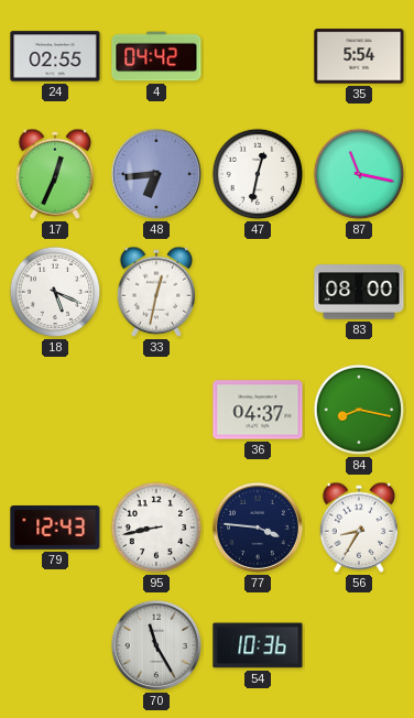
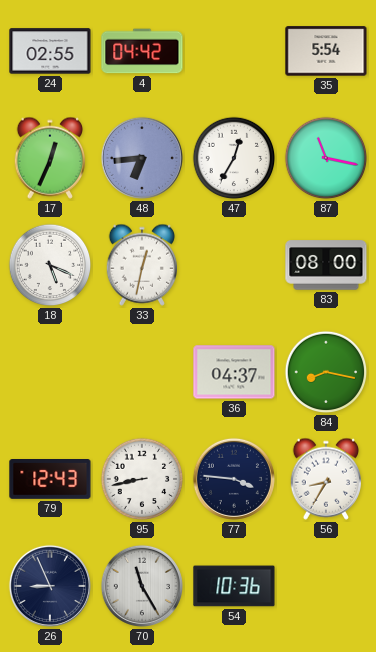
47: 12:32 -> 12:35 (234, 158)
26: none -> 8:56 (50, 586)
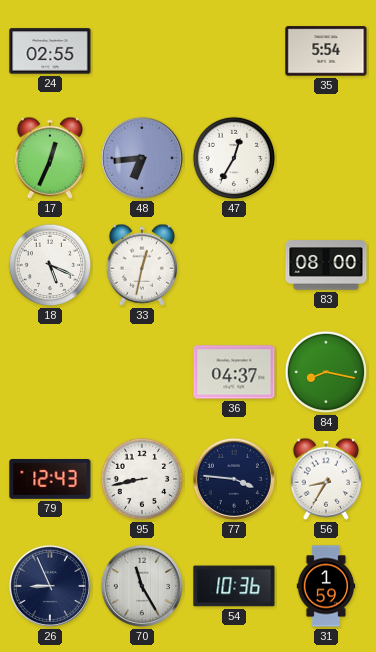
4: 04:42 -> none (142, 51)
87: 11:17 -> none (326, 158)
31: none -> 1:59 (326, 586)
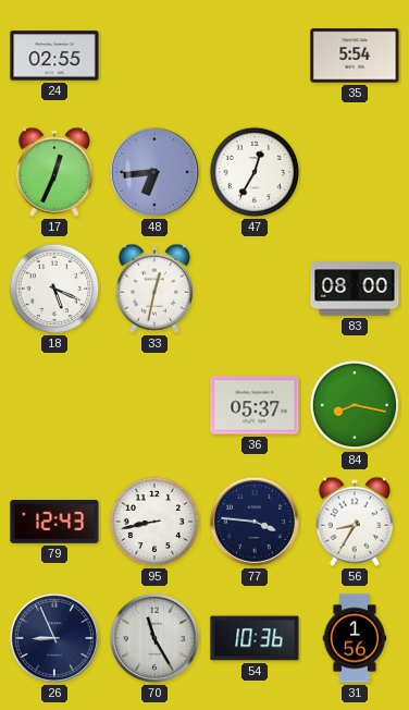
36: 04:37 -> 05:37 (255, 405)
31: 1:59 -> 1:56 (355, 638)
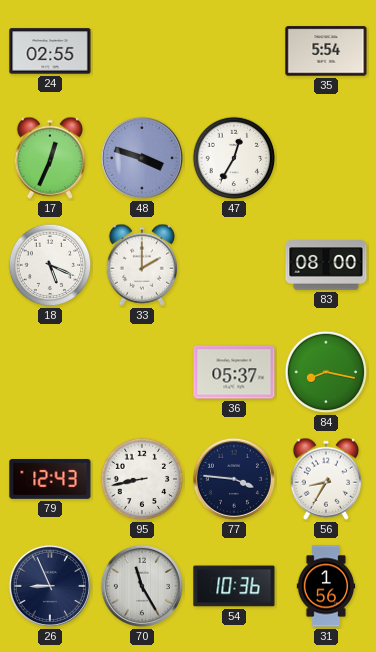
48: 6:44 -> 3:48 (142, 158)
33: 12:32 -> 2:00 (141, 265)
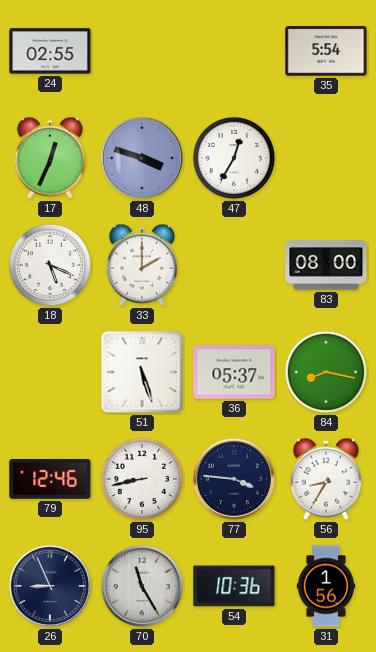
51: none -> 5:27 (142, 372)
79: 12:43 -> 12:46 (50, 480)
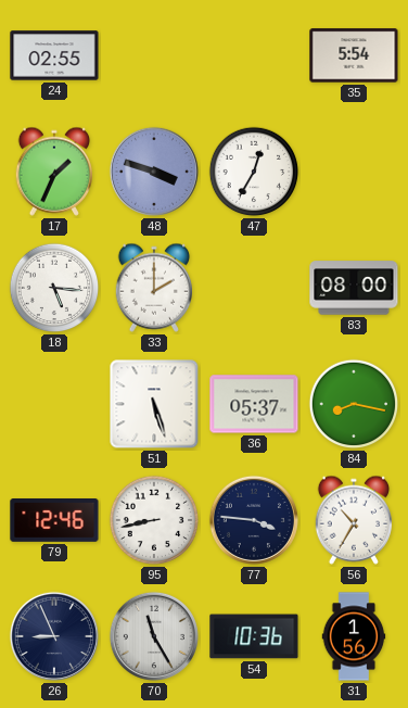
17: 12:34 -> 1:34 (53, 172)
18: 5:19 -> 5:16 (54, 288)
56: 8:35 -> 10:35 (353, 520)
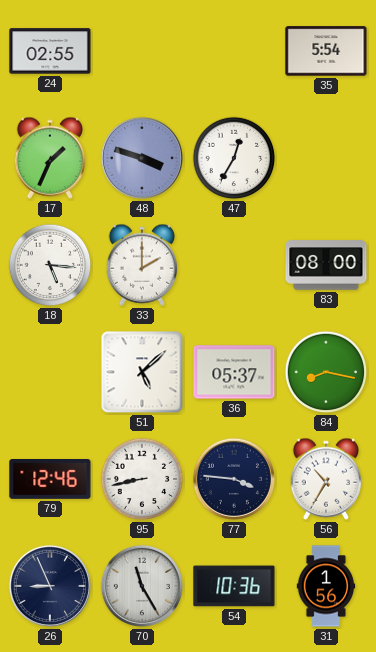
51: 5:27 -> 5:08 (142, 372)
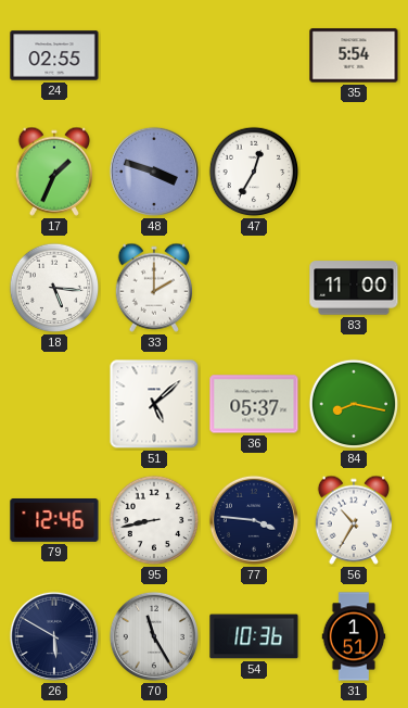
83: 08:00 -> 11:00 (354, 288)
26: 8:56 -> 5:50 (54, 636)
31: 1:56 -> 1:51 (354, 636)
